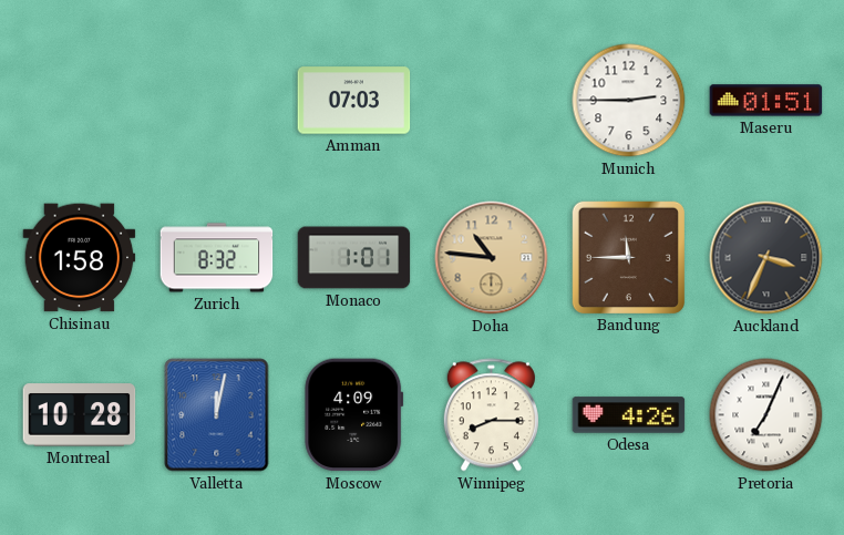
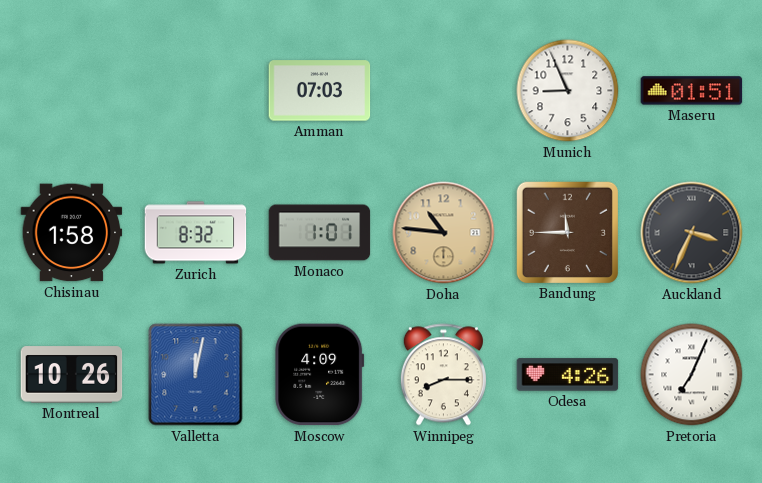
Munich: 2:45 -> 8:56 (568, 91)
Montreal: 10:28 -> 10:26 (72, 375)
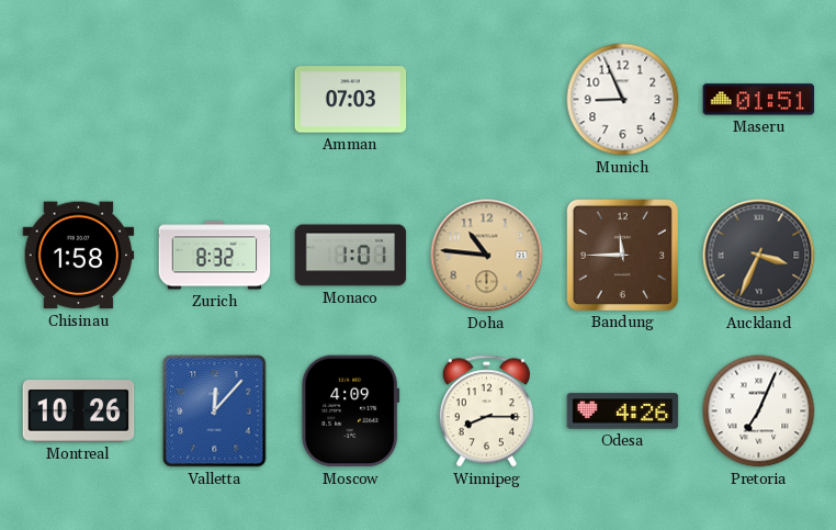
Valletta: 12:02 -> 12:07 (215, 411)
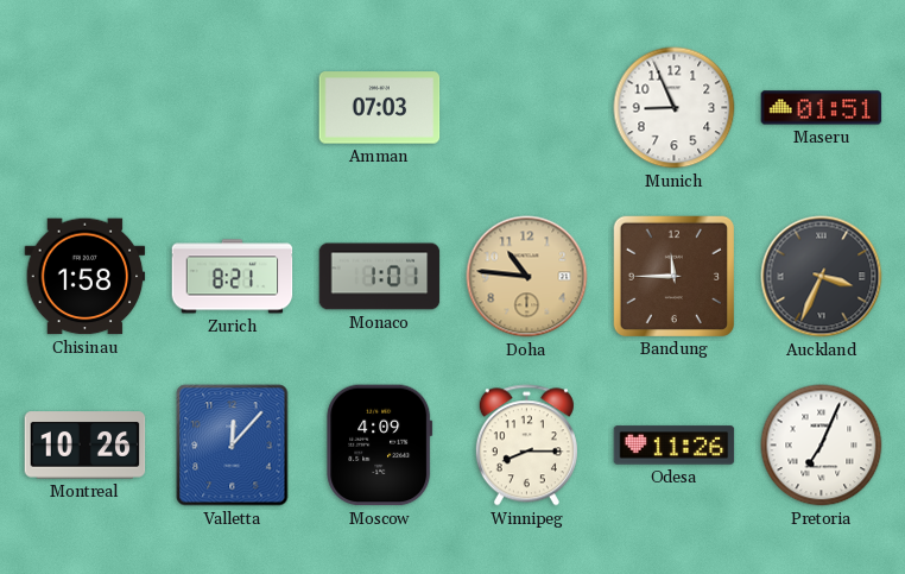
Zurich: 8:32 -> 8:21 (233, 277)
Odesa: 4:26 -> 11:26 (675, 446)
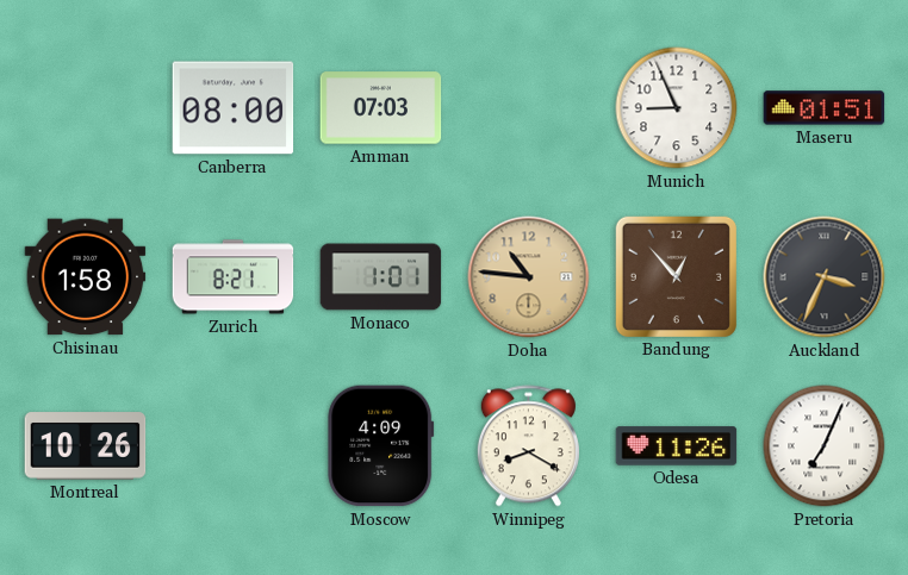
Canberra: none -> 08:00 (234, 108)
Bandung: 11:45 -> 12:53 (676, 276)
Valletta: 12:07 -> none (233, 446)
Winnipeg: 8:15 -> 8:20 (528, 446)
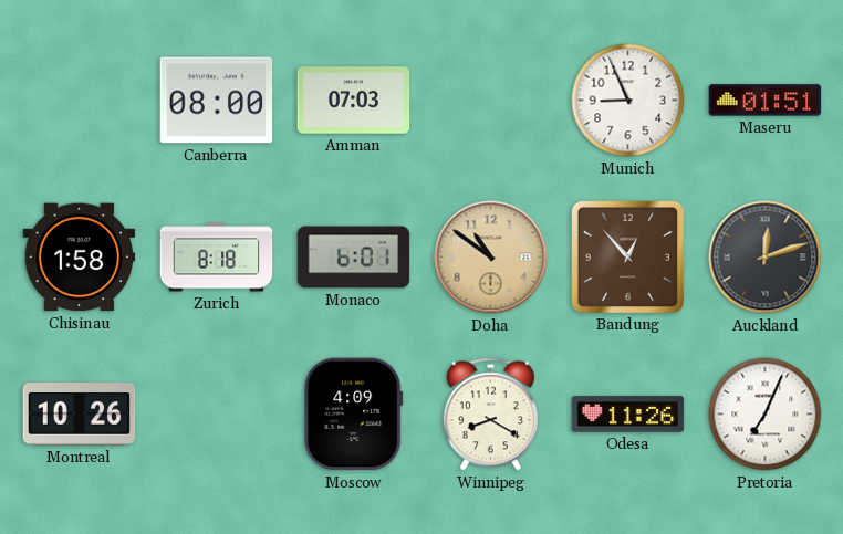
Zurich: 8:21 -> 8:18 (217, 258)
Monaco: 1:01 -> 6:01 (354, 258)
Doha: 10:46 -> 10:51 (491, 258)
Auckland: 3:34 -> 12:12 (766, 258)
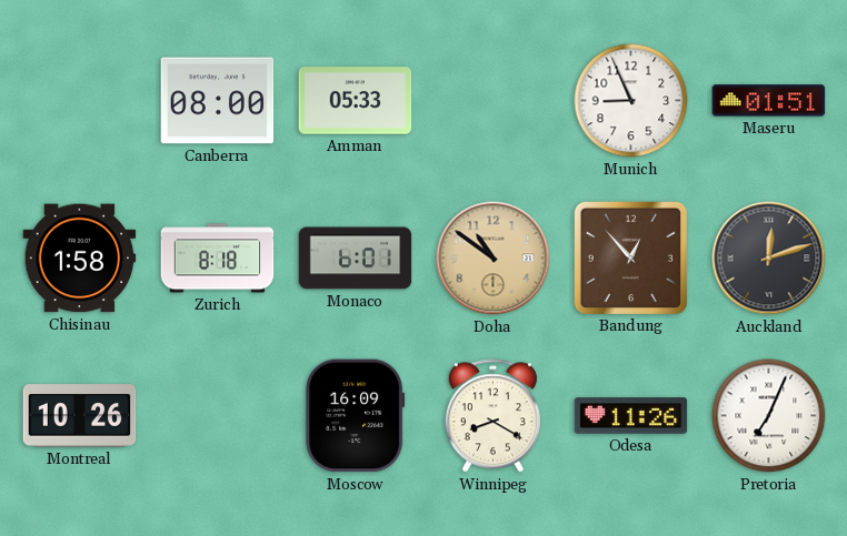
Amman: 07:03 -> 05:33 (356, 101)
Moscow: 4:09 -> 16:09 (356, 416)
